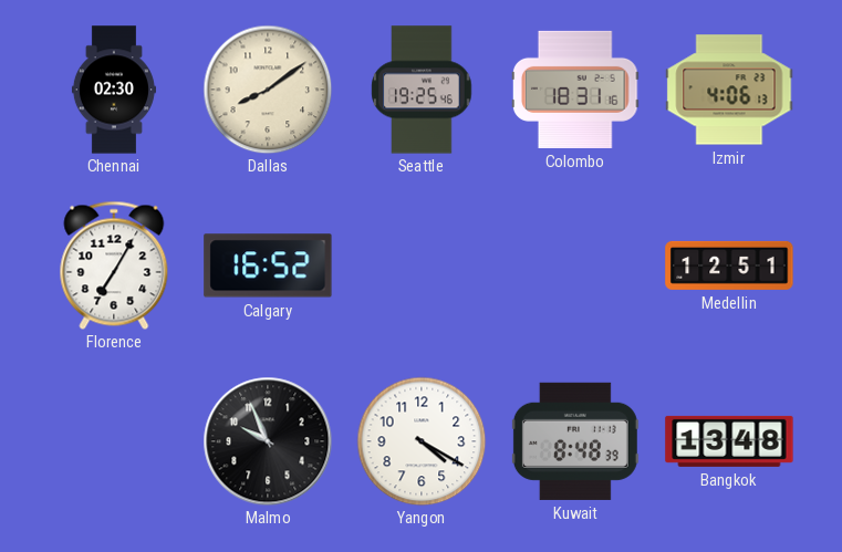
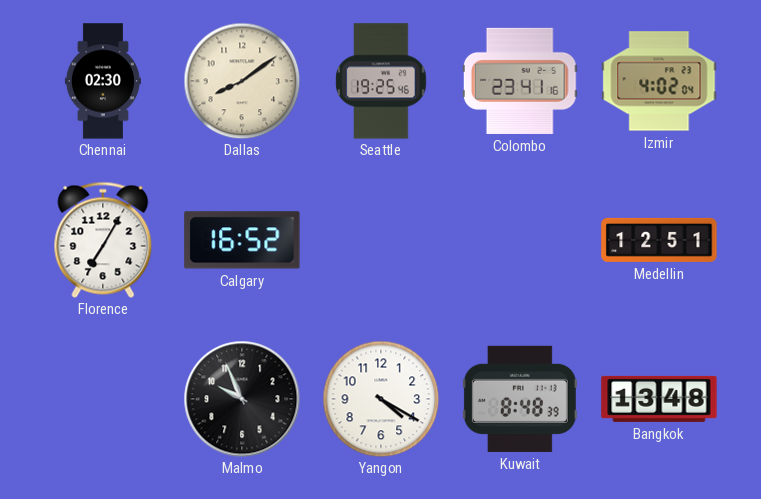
Colombo: 18:31 -> 23:41 (520, 81)
Izmir: 4:06 -> 4:02 (659, 81)
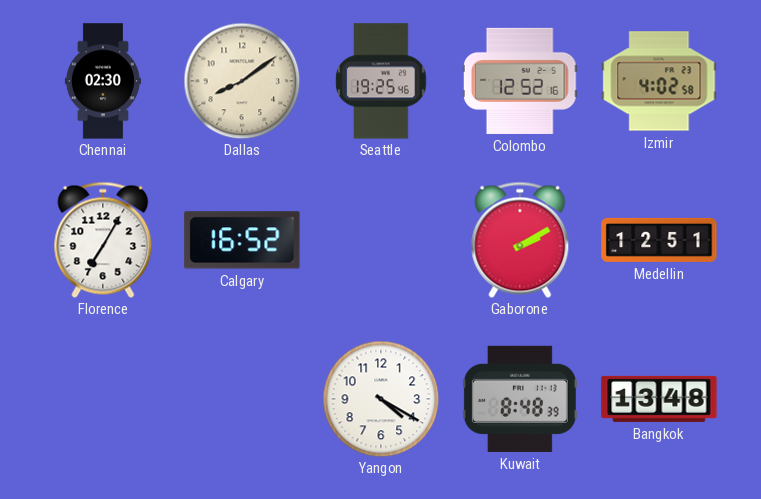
Colombo: 23:41 -> 12:52 (520, 81)
Izmir: 4:02:04 -> 4:02:58 (659, 81)
Gaborone: none -> 2:10 (520, 240)
Malmo: 9:56 -> none (242, 399)
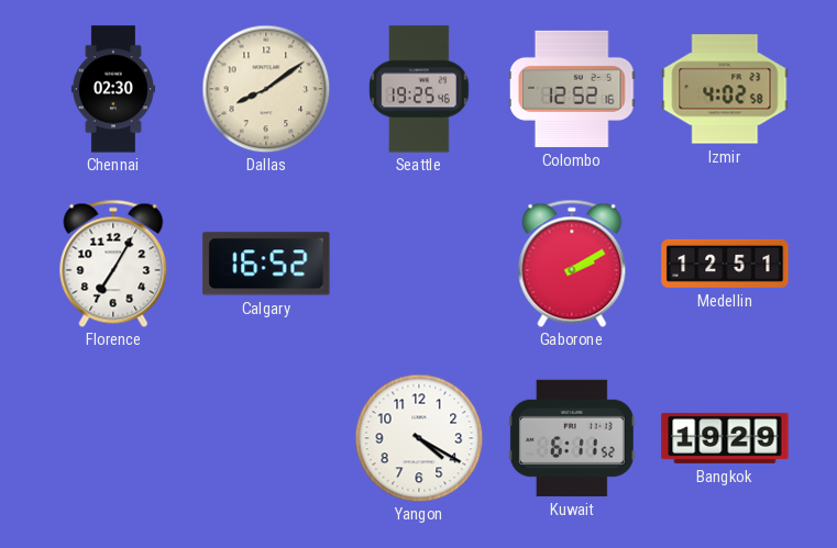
Kuwait: 8:48 -> 6:11 (572, 438)
Bangkok: 13:48 -> 19:29 (725, 438)
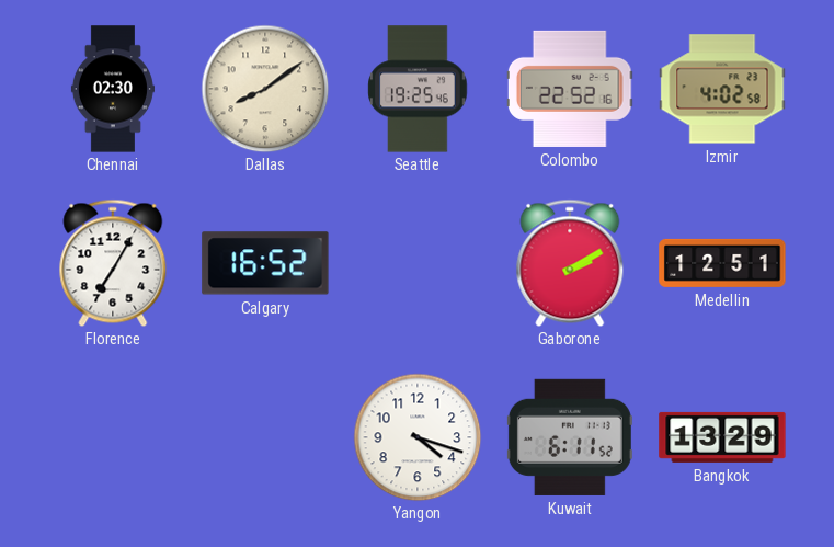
Colombo: 12:52 -> 22:52 (570, 89)
Yangon: 4:20 -> 4:18 (418, 437)
Bangkok: 19:29 -> 13:29 (722, 437)
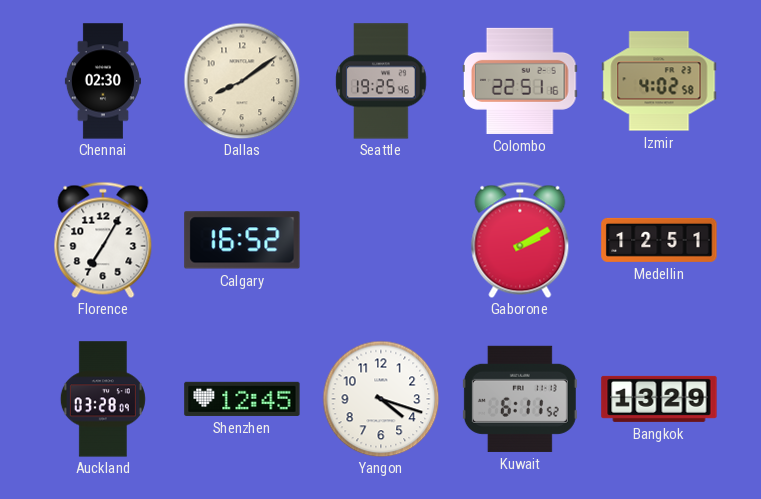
Colombo: 22:52 -> 22:51 (520, 81)
Auckland: none -> 03:28 (103, 399)
Shenzhen: none -> 12:45 (242, 399)
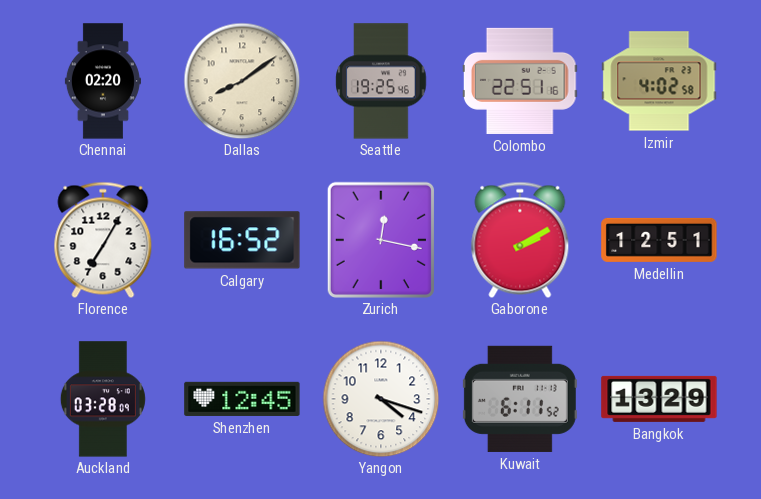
Chennai: 02:30 -> 02:20 (103, 81)
Zurich: none -> 12:17 (381, 240)
